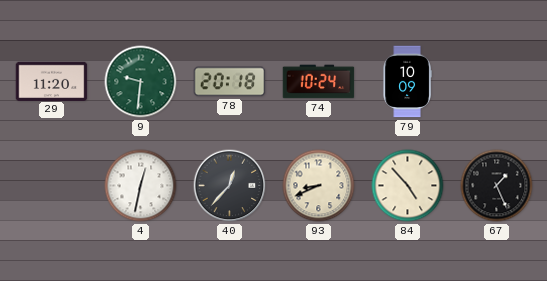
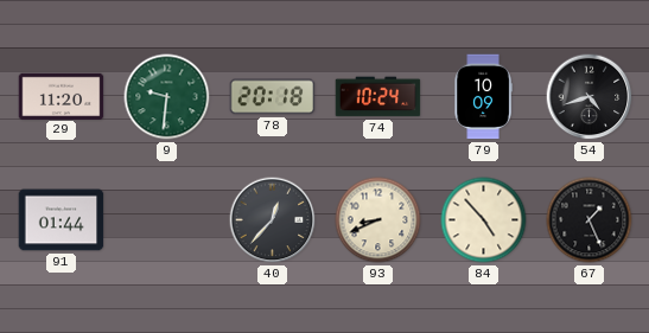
54: none -> 4:42 (590, 97)
91: none -> 01:44 (62, 220)
4: 12:32 -> none (141, 186)
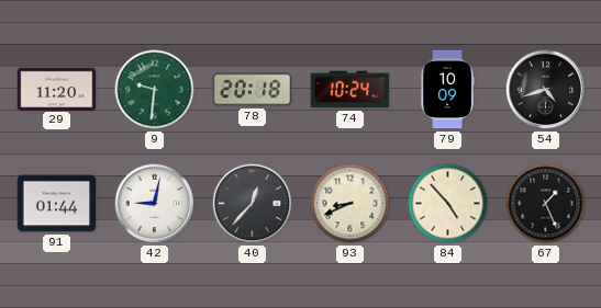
42: none -> 9:02 (155, 204)
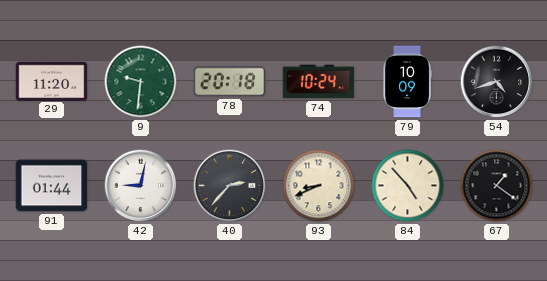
40: 12:37 -> 2:37 (230, 186)
67: 1:26 -> 1:21 (497, 186)
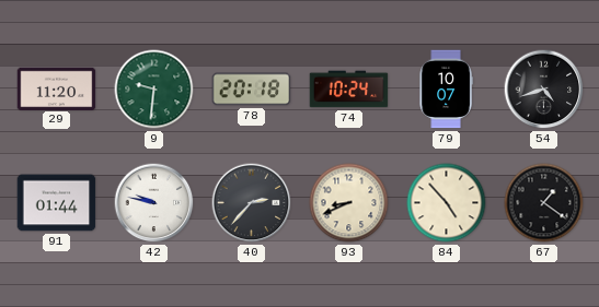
79: 10:09 -> 10:07 (446, 90)
42: 9:02 -> 9:47 (154, 203)
